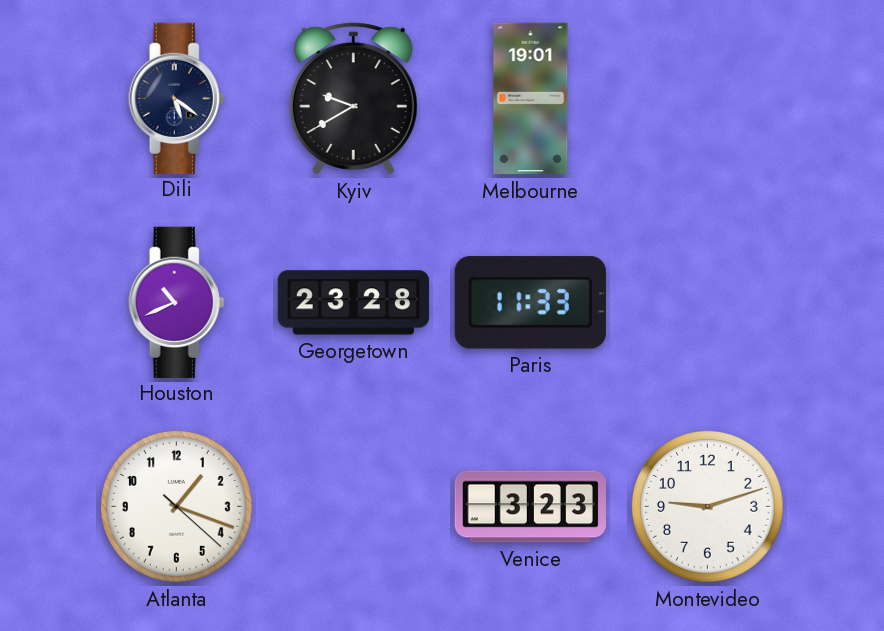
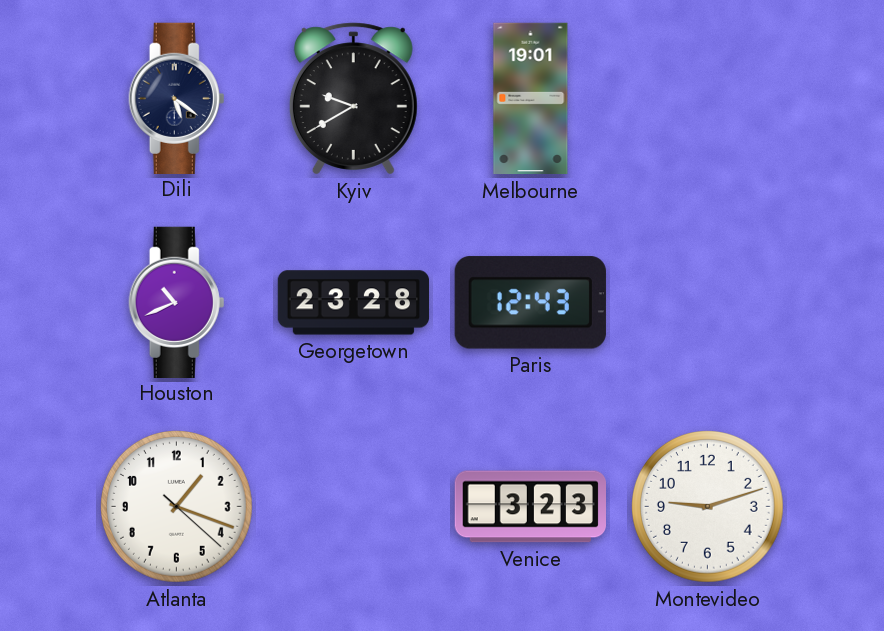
Paris: 11:33 -> 12:43 (530, 303)
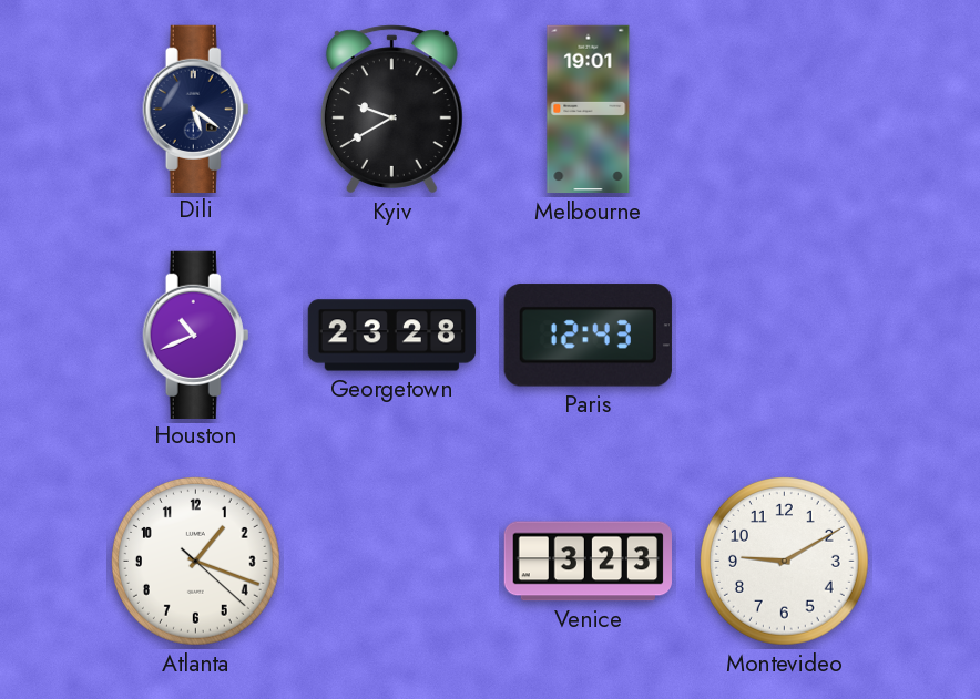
Montevideo: 9:12 -> 9:10 (785, 562)
